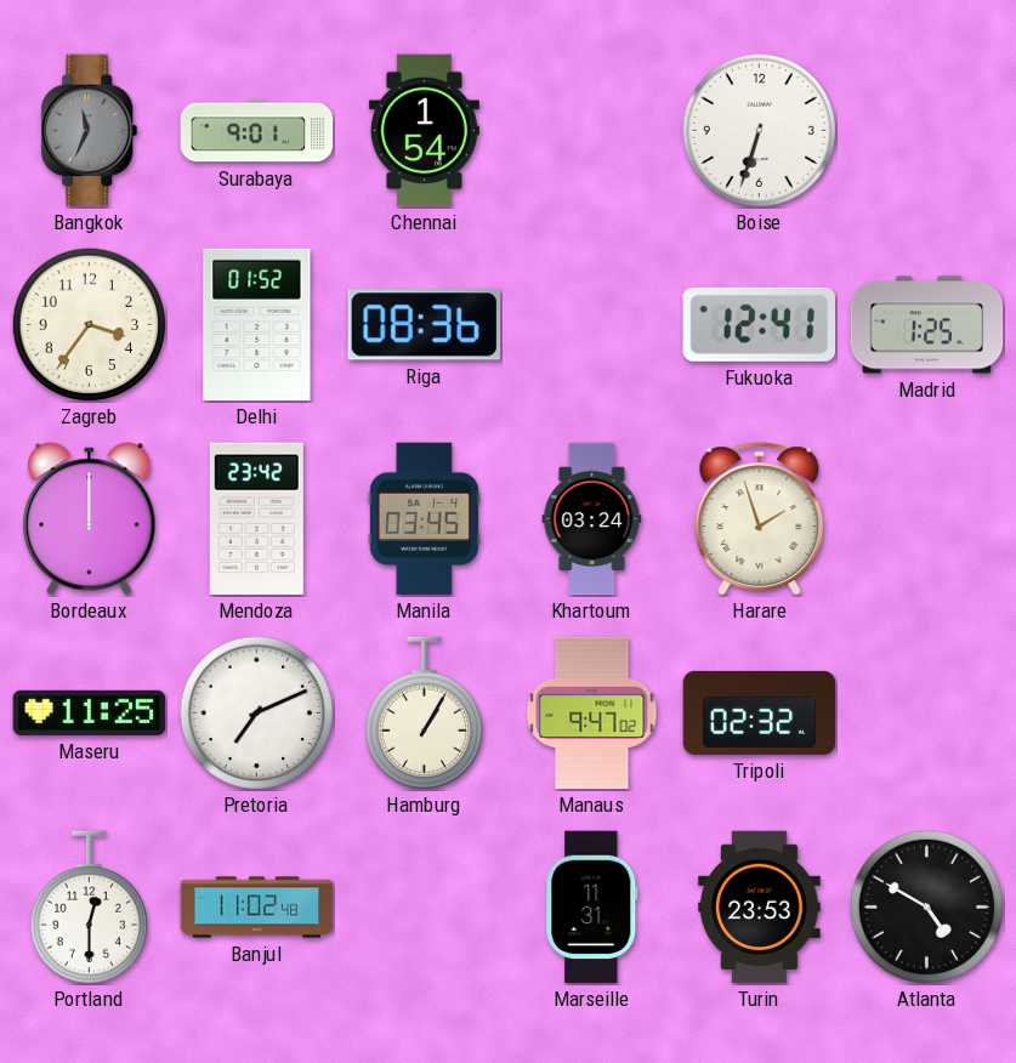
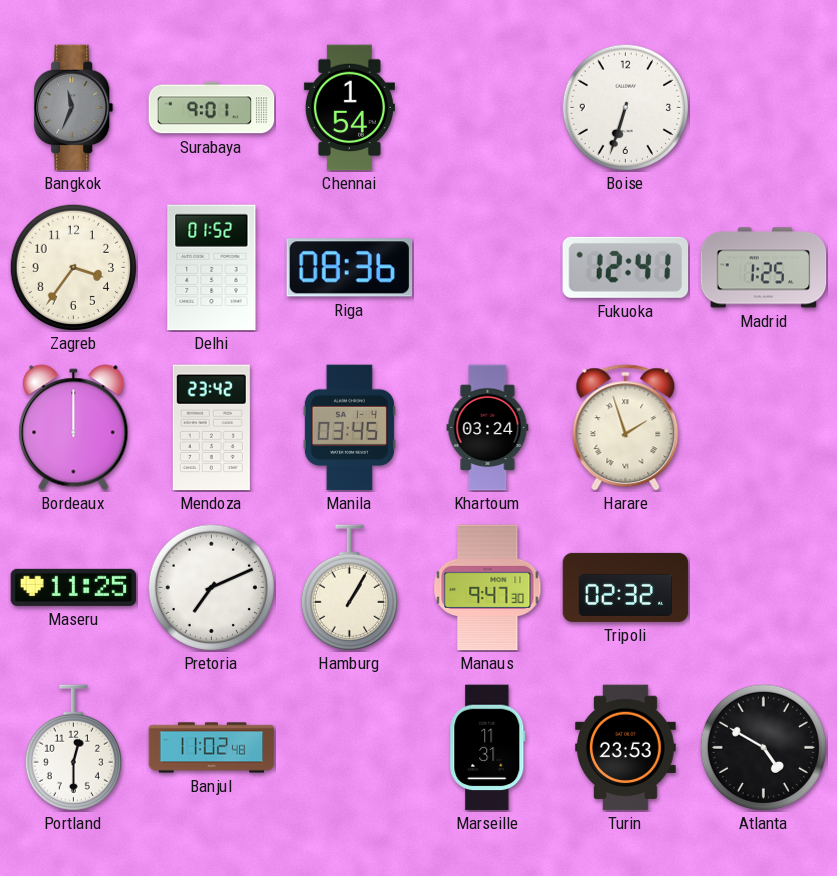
Manaus: 9:47:02 -> 9:47:30 (488, 588)
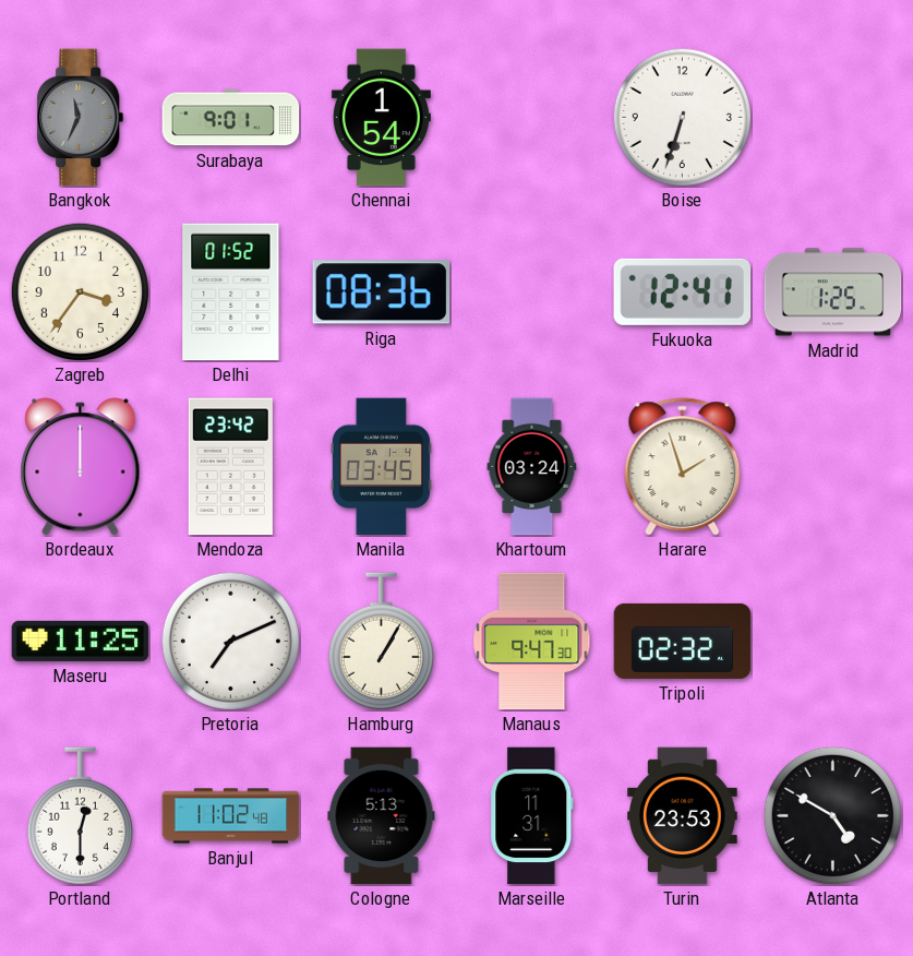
Cologne: none -> 5:13 (382, 816)
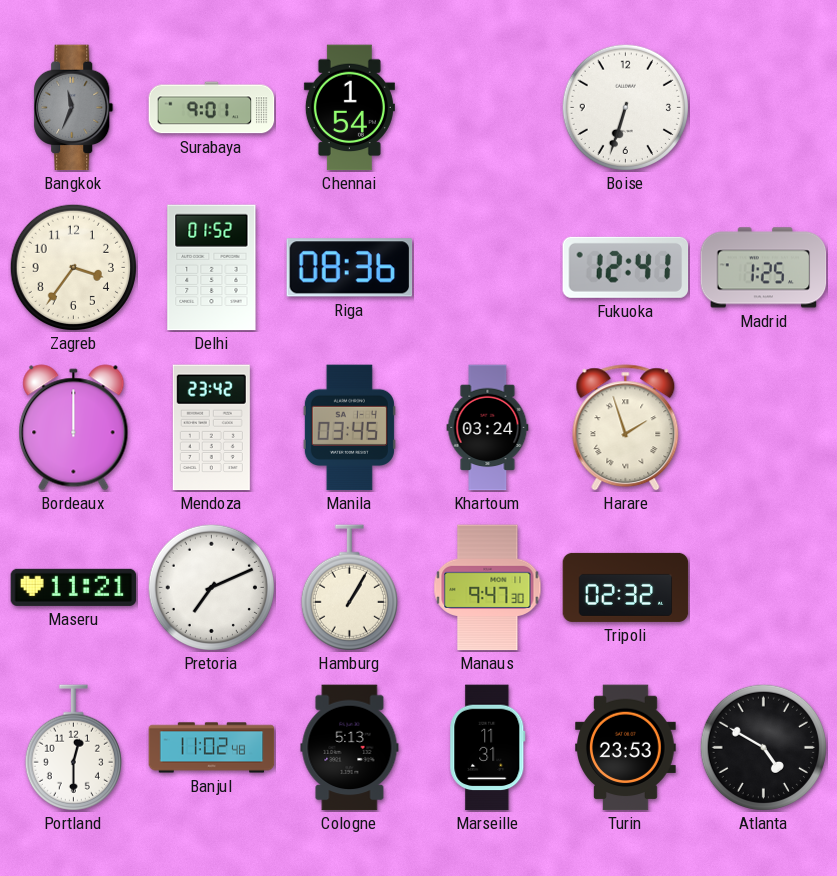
Maseru: 11:25 -> 11:21 (74, 587)
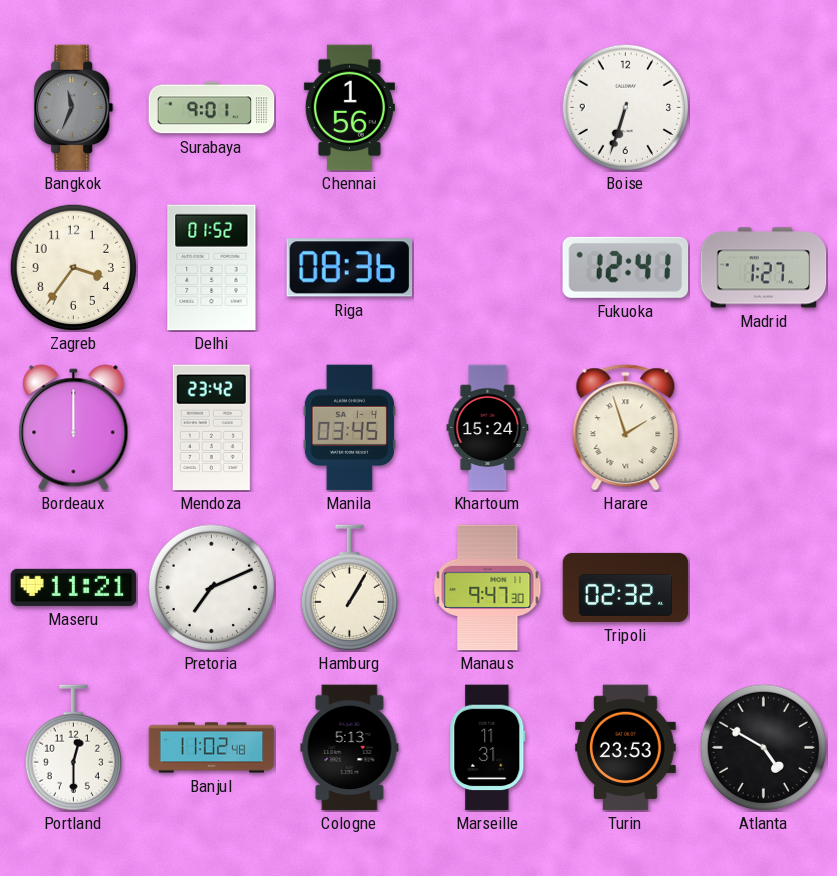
Chennai: 1:54 -> 1:56 (349, 108)
Madrid: 1:25 -> 1:27 (764, 268)
Khartoum: 03:24 -> 15:24 (488, 428)
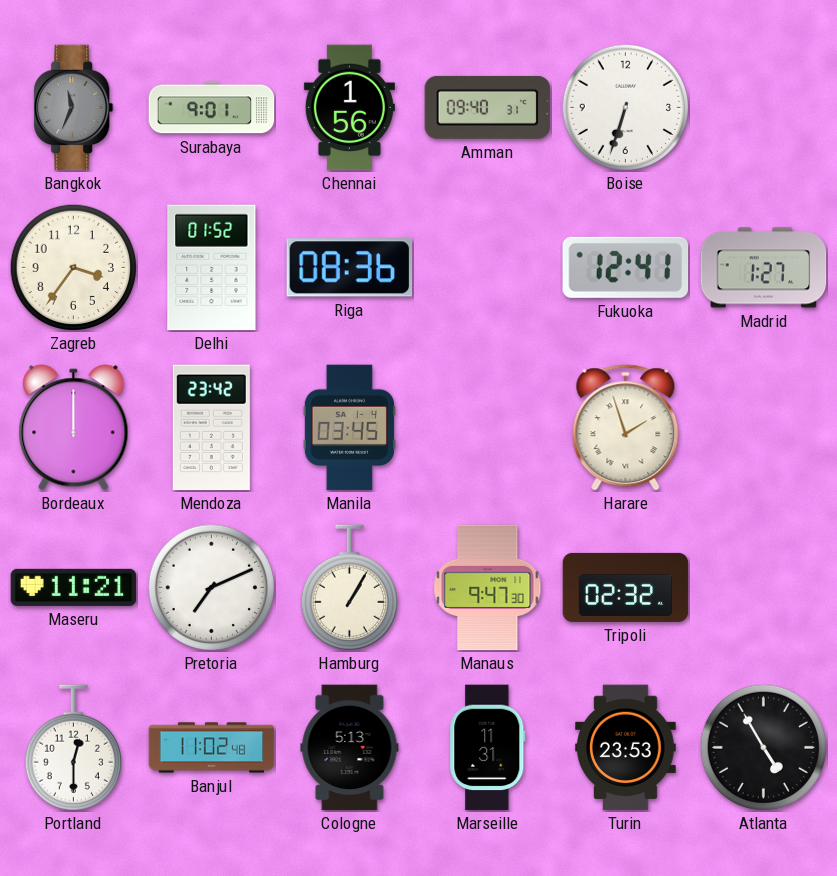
Amman: none -> 09:40 (488, 107)
Khartoum: 15:24 -> none (488, 428)
Atlanta: 4:50 -> 4:55 (763, 747)
